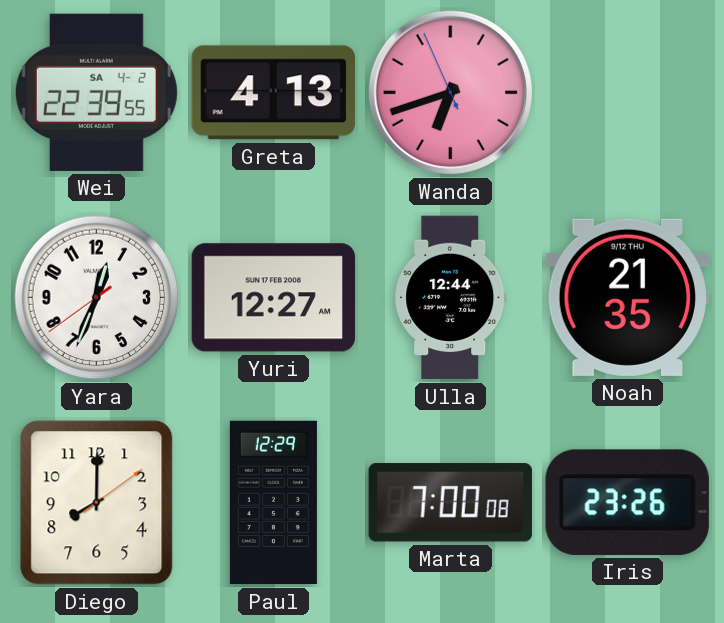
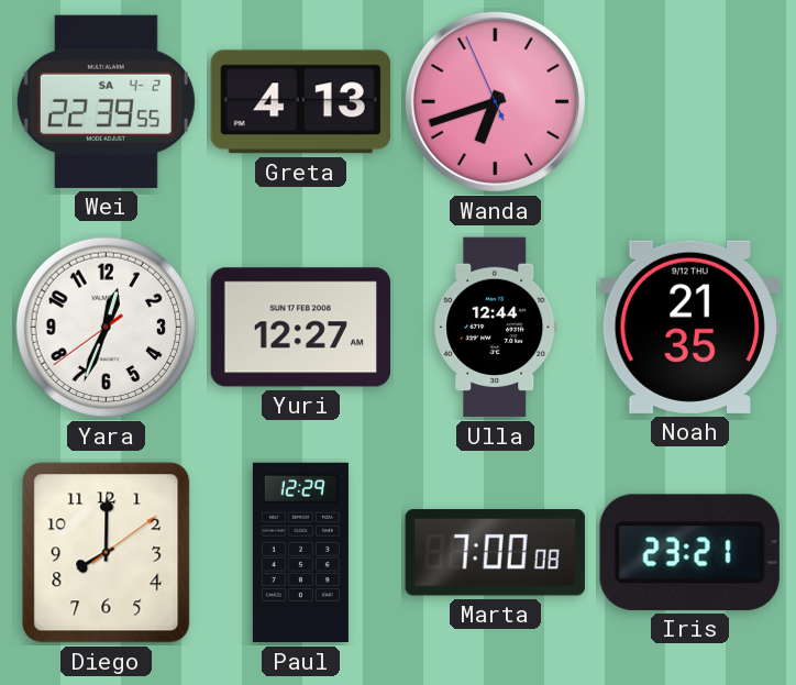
Iris: 23:26 -> 23:21 (689, 552)
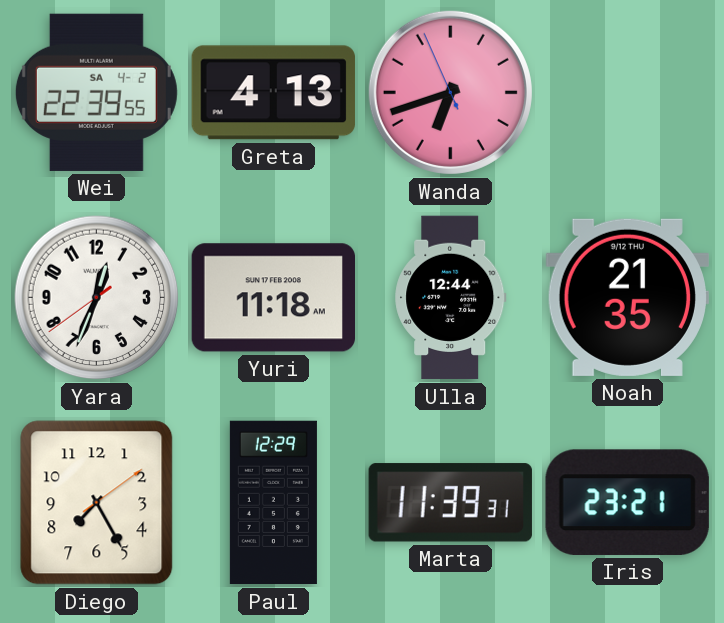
Yuri: 12:27 -> 11:18 (273, 298)
Diego: 8:00 -> 7:25 (97, 503)
Marta: 7:00 -> 11:39 (450, 503)
